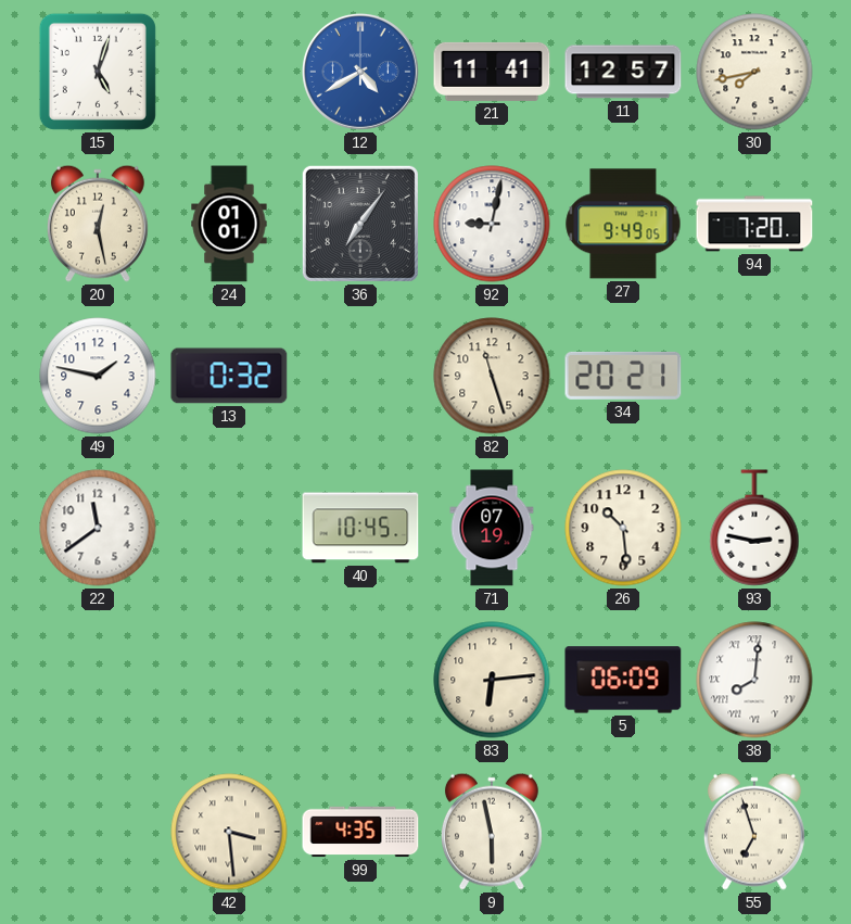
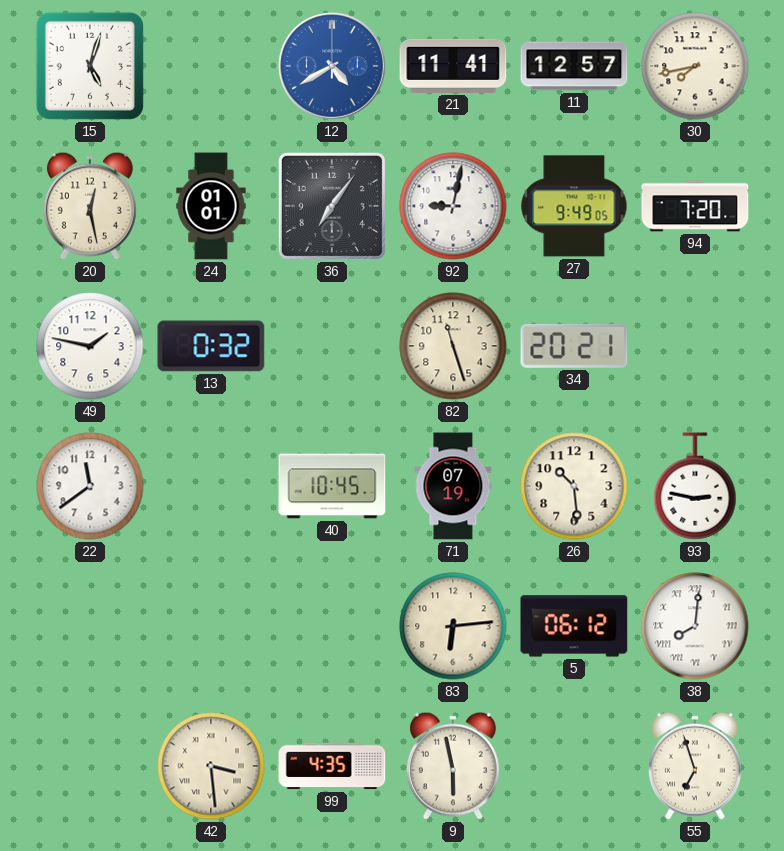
5: 06:09 -> 06:12 (574, 626)
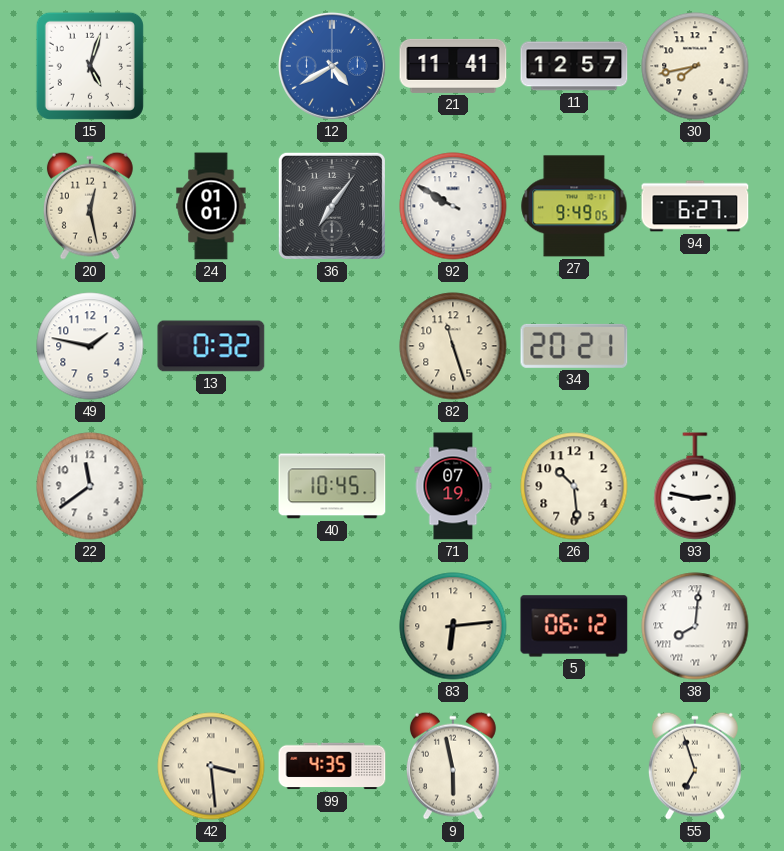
92: 9:02 -> 9:50 (453, 206)
94: 7:20 -> 6:27 (695, 206)
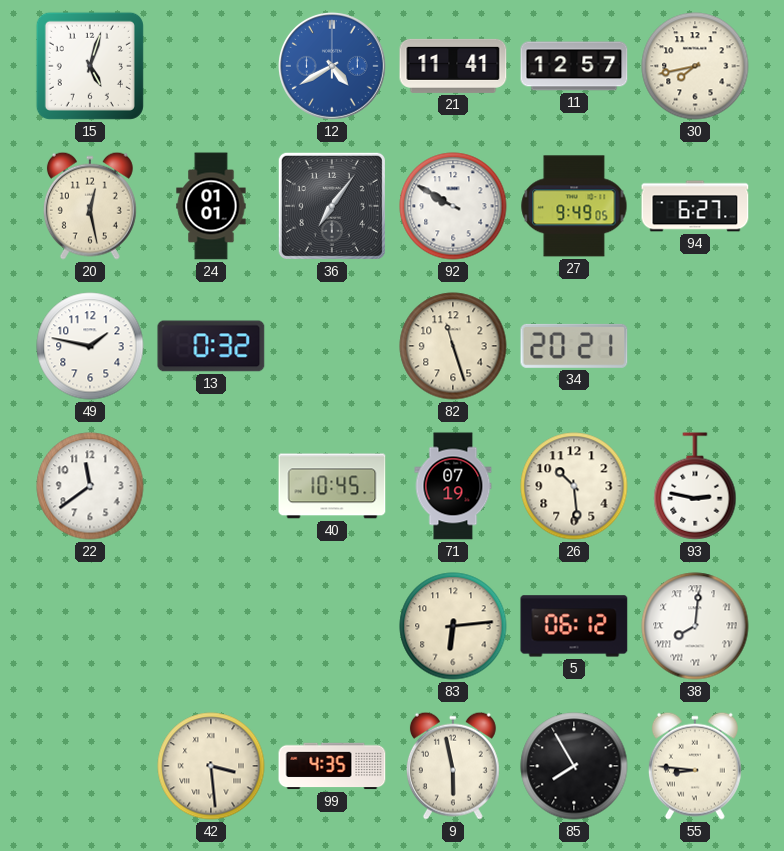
85: none -> 7:55 (574, 766)
55: 6:57 -> 8:46 (695, 766)
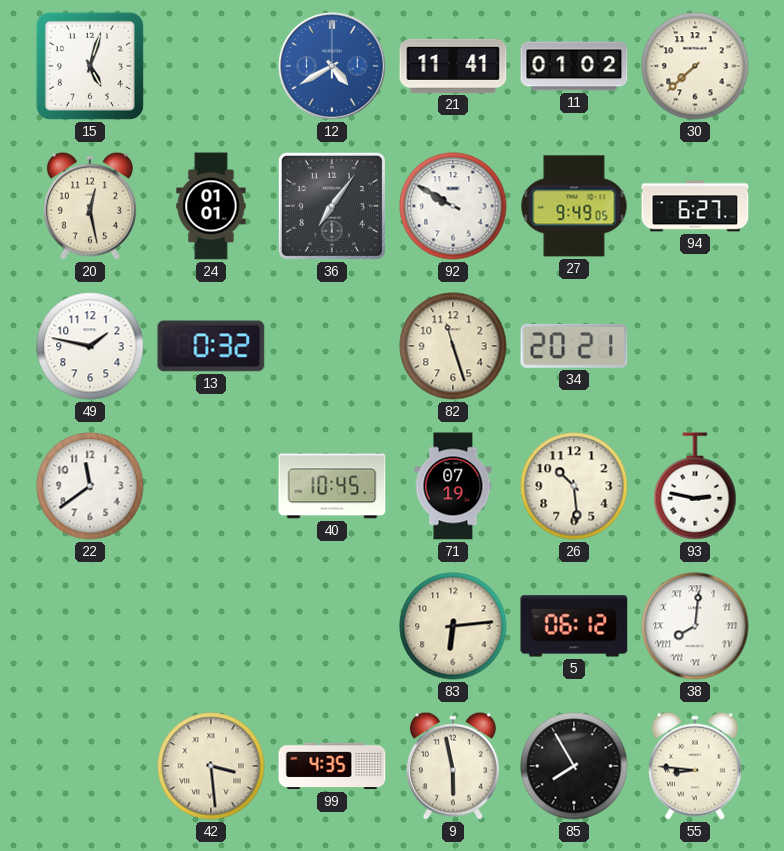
11: 12:57 -> 01:02 (574, 66)
30: 7:43 -> 7:38 (695, 66)
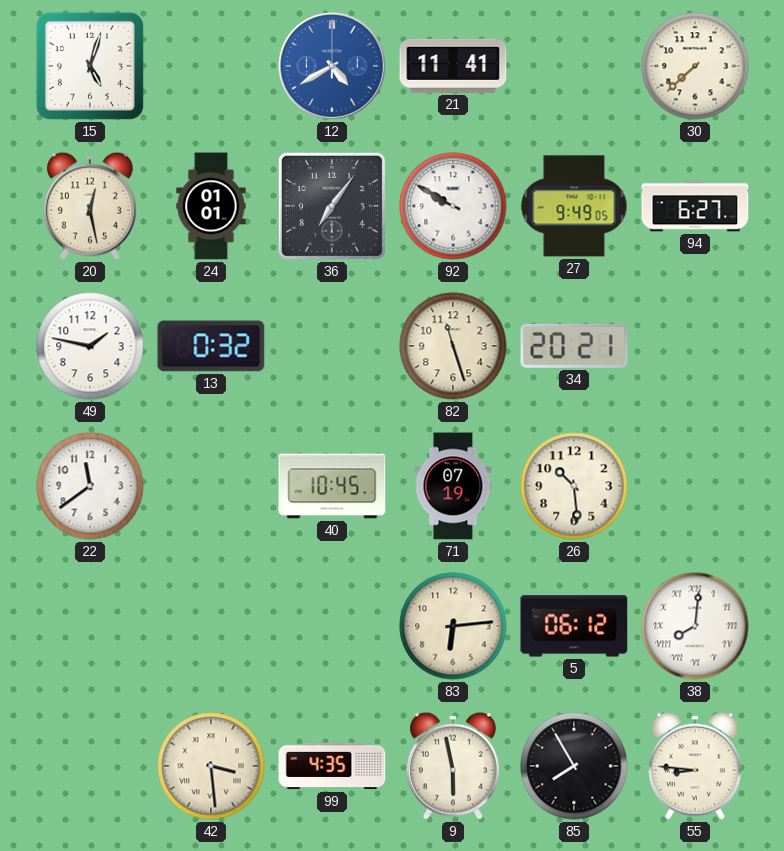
11: 01:02 -> none (574, 66)
93: 2:47 -> none (695, 486)
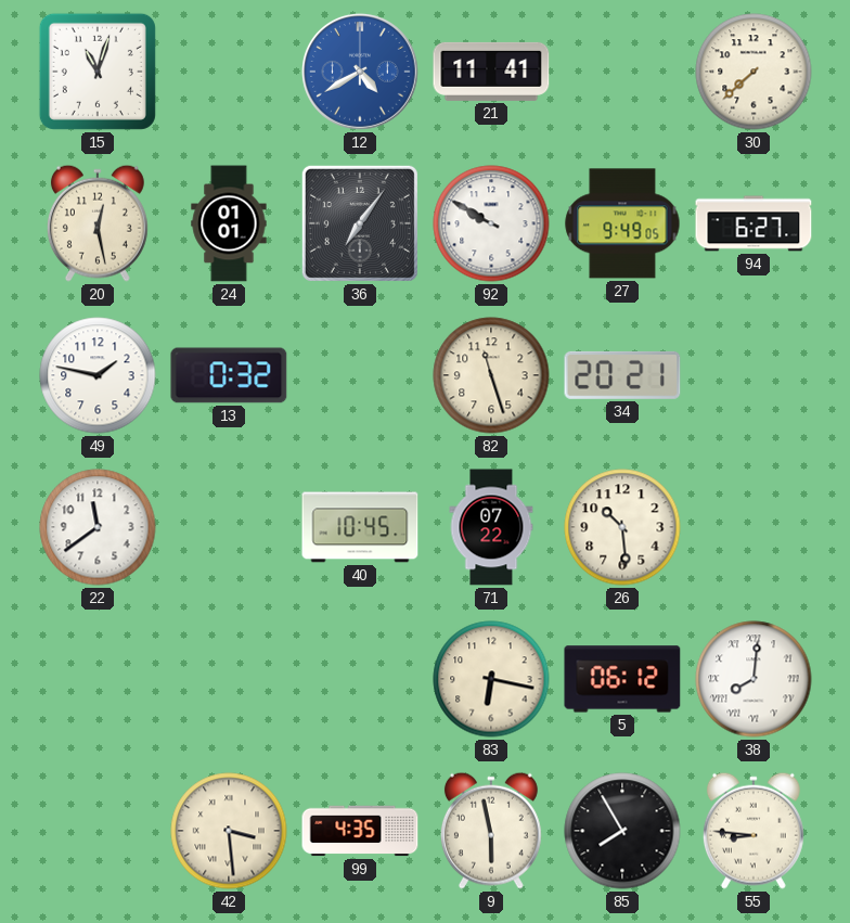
15: 5:03 -> 11:03 (98, 72)
71: 07:19 -> 07:22 (491, 527)
83: 6:14 -> 6:17 (491, 679)
